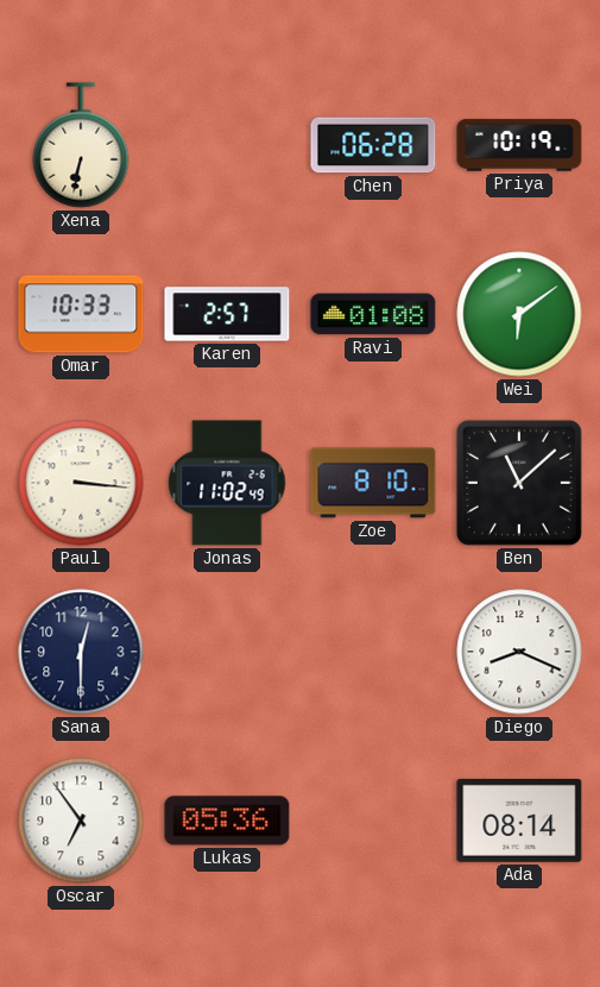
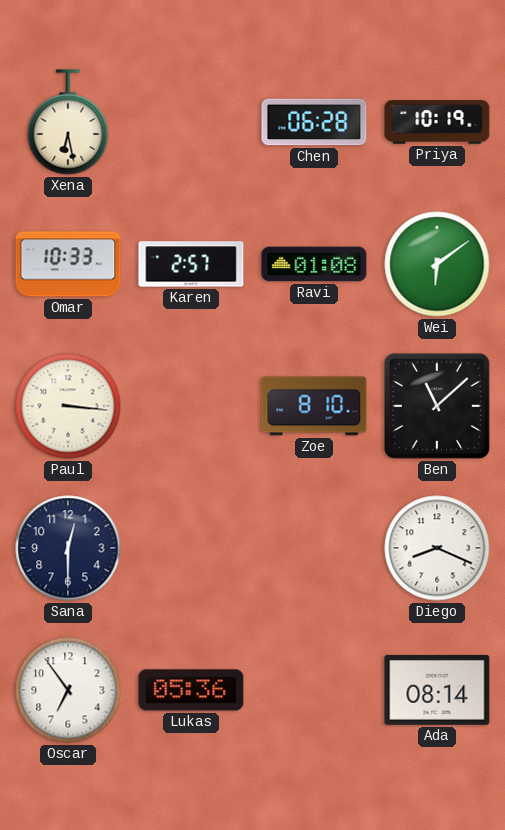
Xena: 6:32 -> 6:28 (68, 122)
Jonas: 11:02 -> none (227, 483)
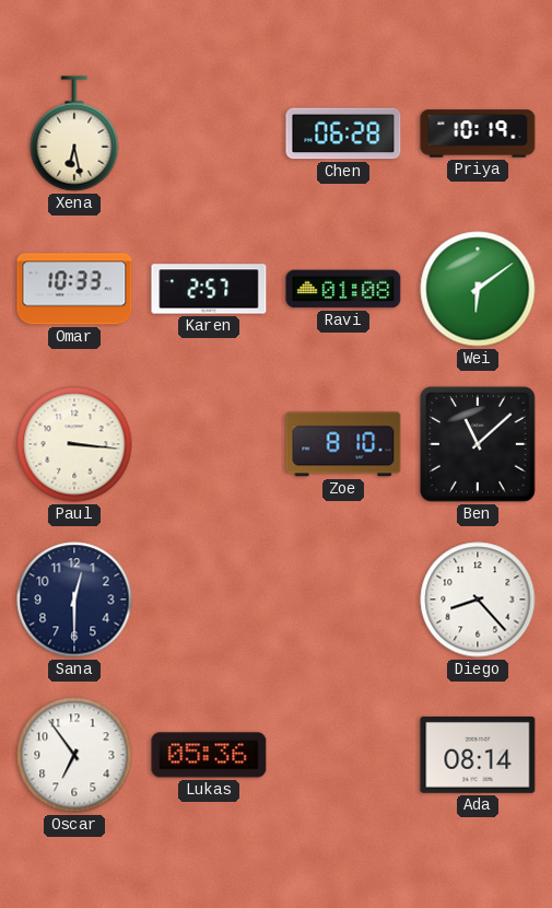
Diego: 8:19 -> 8:23 (478, 599)
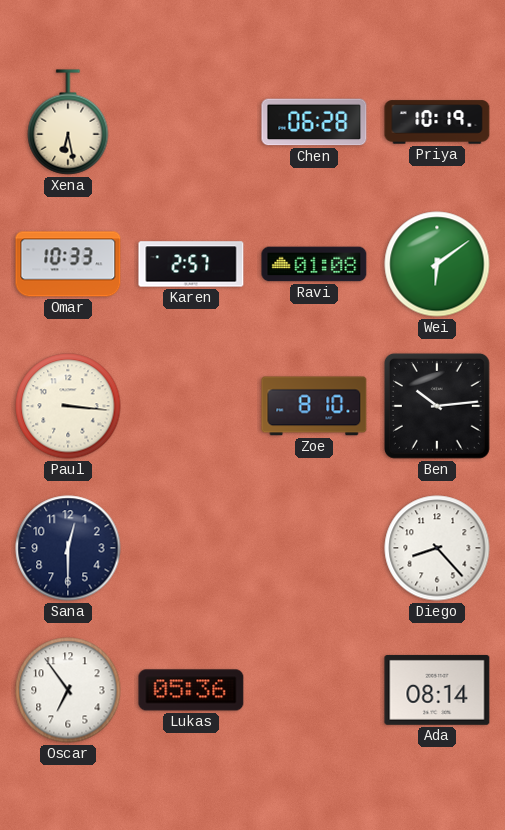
Ben: 11:08 -> 10:14 (437, 406)
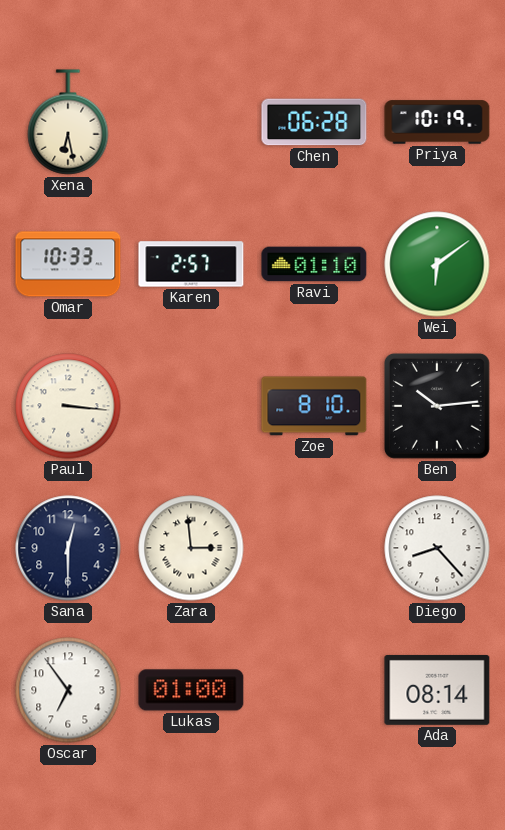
Ravi: 01:08 -> 01:10 (314, 264)
Zara: none -> 2:59 (191, 548)
Lukas: 05:36 -> 01:00 (191, 690)
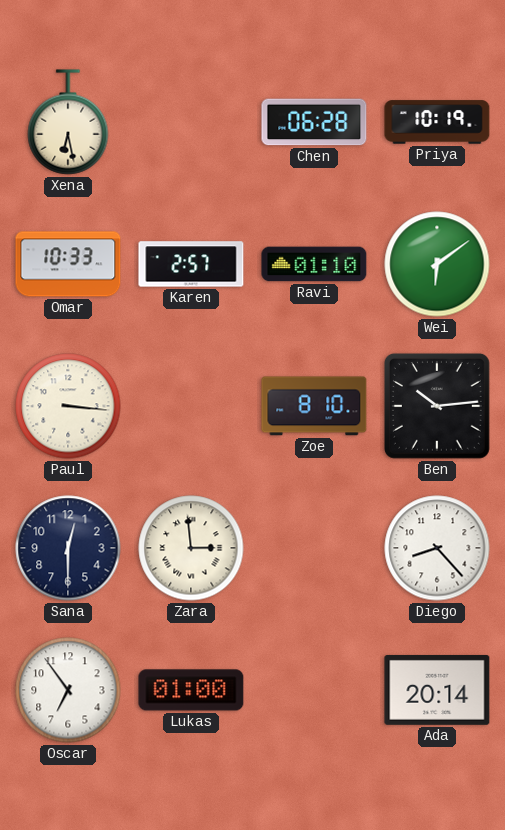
Ada: 08:14 -> 20:14 (437, 690)
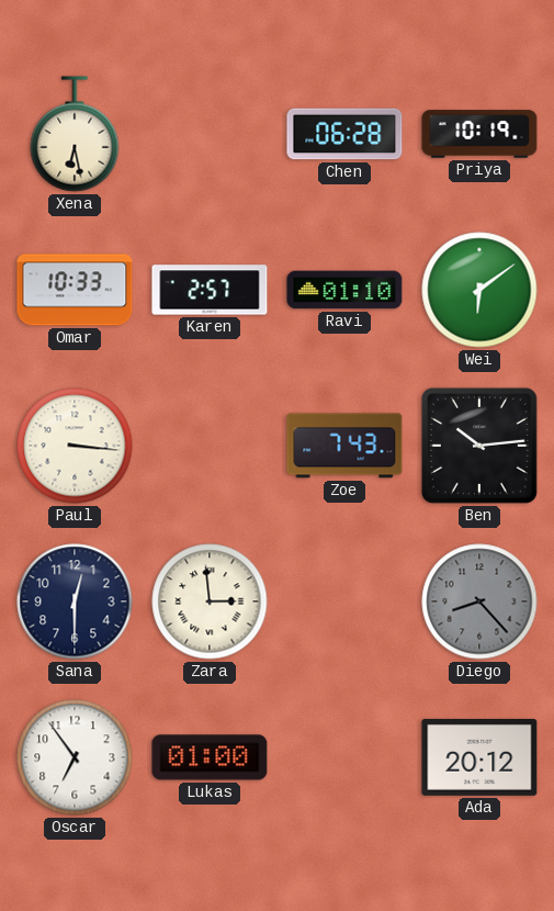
Zoe: 8:10 -> 7:43 (344, 446)
Diego dial: white -> grey (479, 601)
Ada: 20:14 -> 20:12 (479, 757)
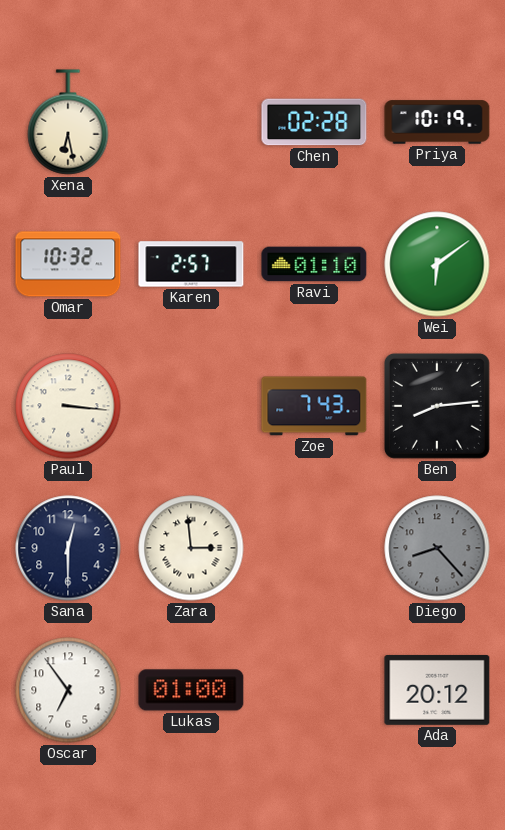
Chen: 06:28 -> 02:28 (314, 122)
Omar: 10:33 -> 10:32 (68, 264)
Ben: 10:14 -> 8:14 (437, 406)
